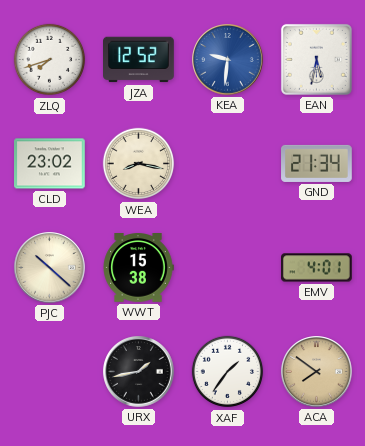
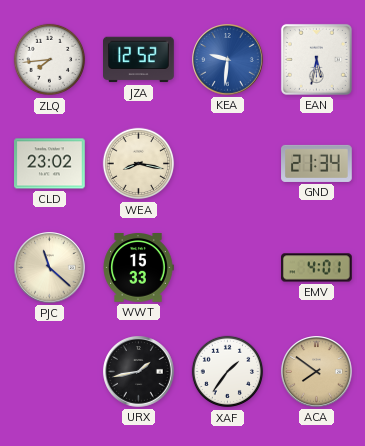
ZLQ: 7:42 -> 7:44 (50, 60)
PJC: 10:22 -> 11:22 (50, 268)
WWT: 15:38 -> 15:33 (138, 268)
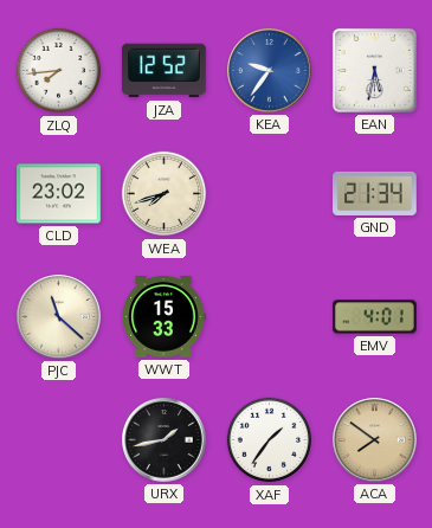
KEA: 9:31 -> 9:36 (270, 71)
WEA: 8:17 -> 7:42 (165, 194)
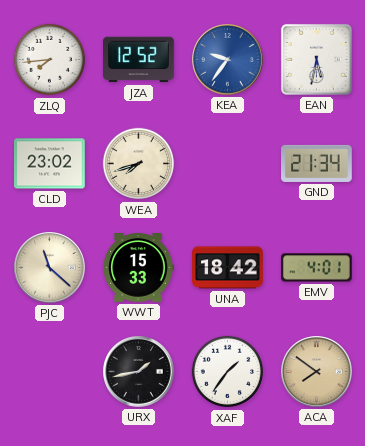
UNA: none -> 18:42 (228, 268)
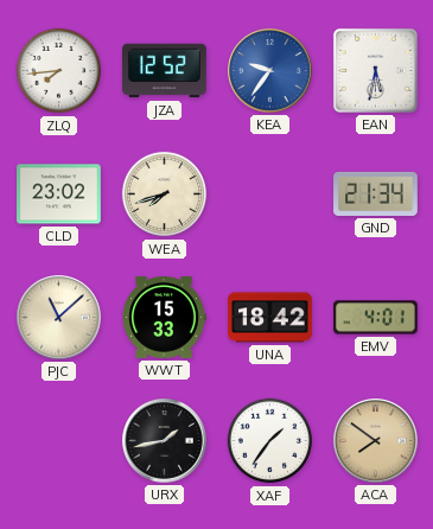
PJC: 11:22 -> 11:08 (59, 318)
